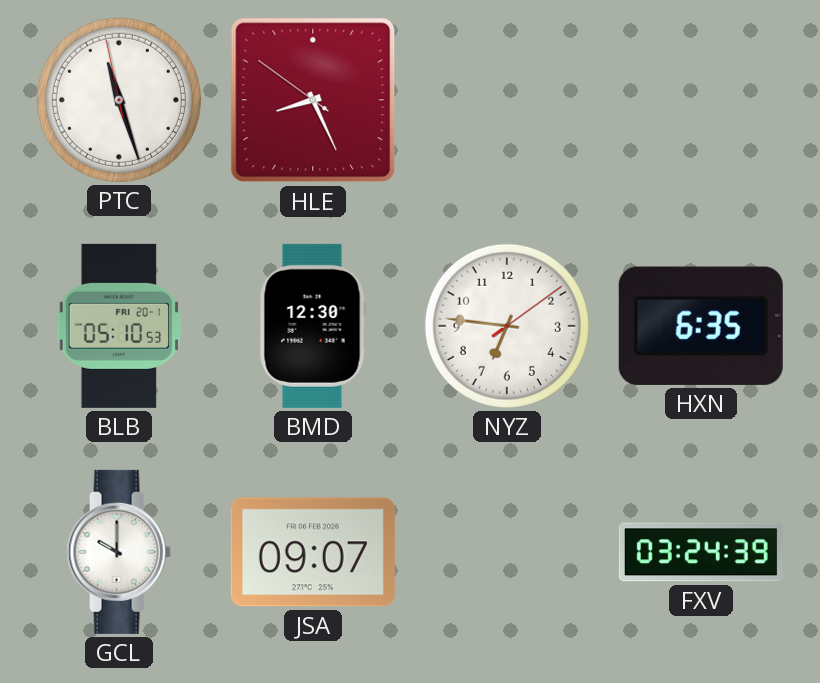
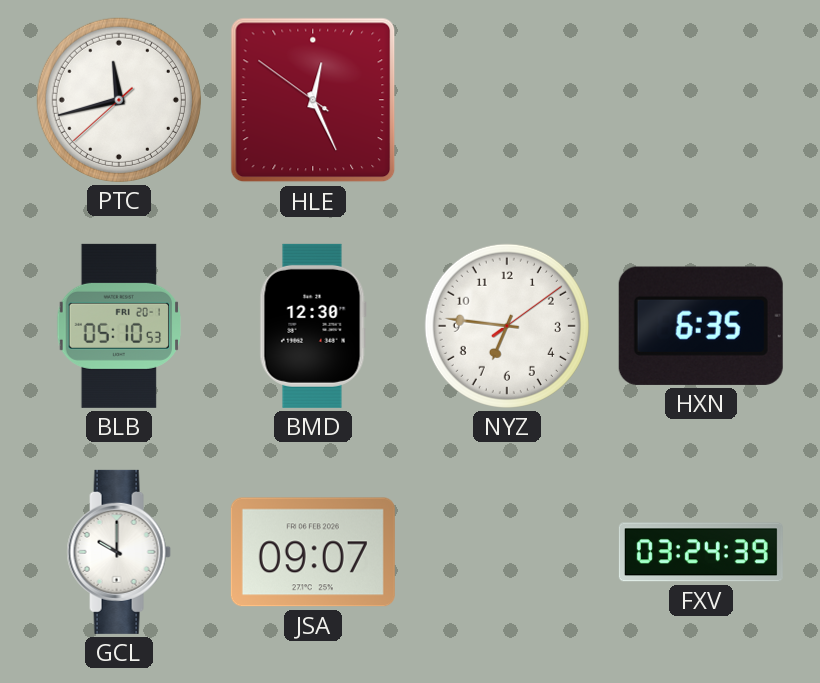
PTC: 11:26 -> 11:42 (119, 100)
HLE: 8:25 -> 12:25 (313, 100)
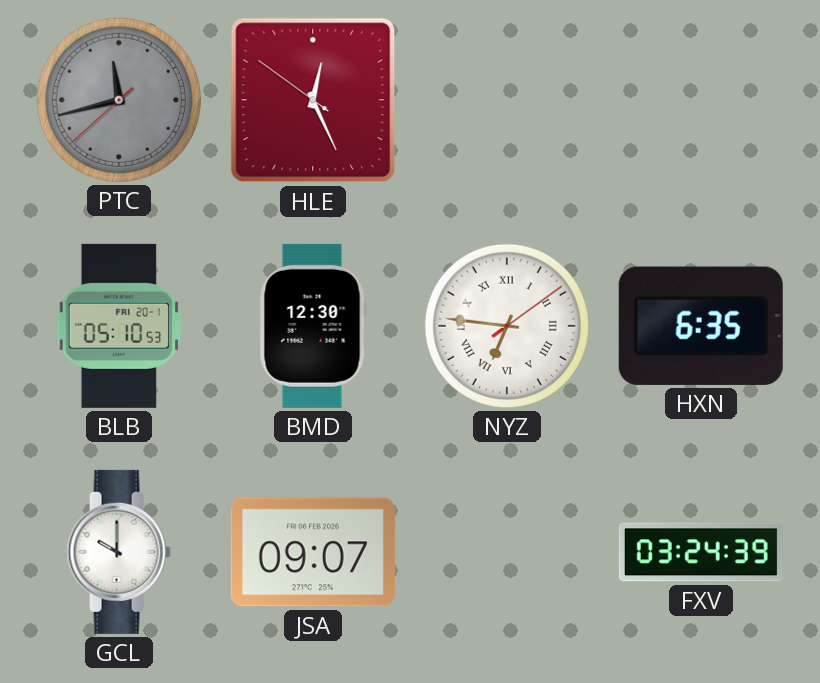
PTC dial: white -> grey (119, 100)
NYZ numerals: Arabic -> Roman (507, 326)
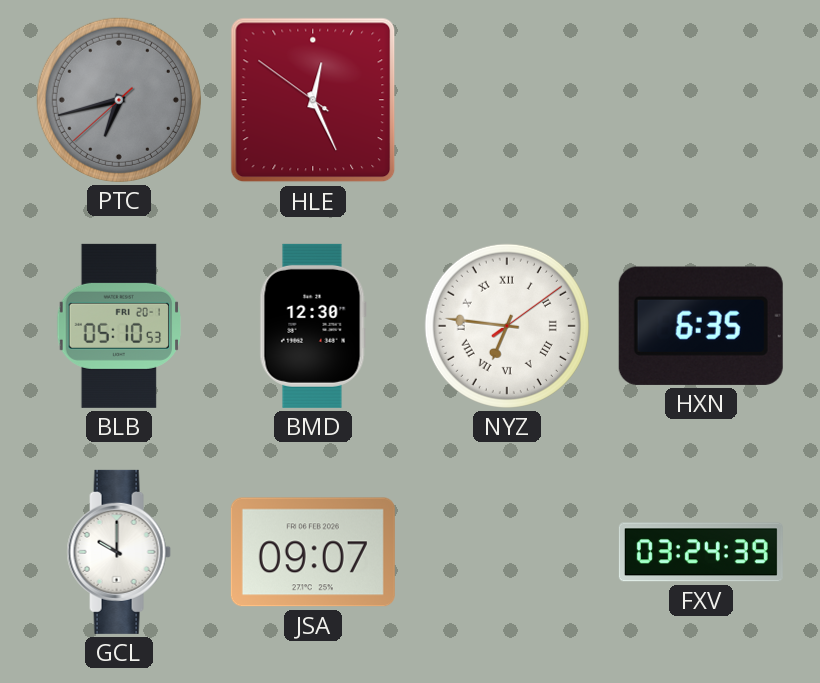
PTC: 11:42 -> 6:42 (119, 100)
